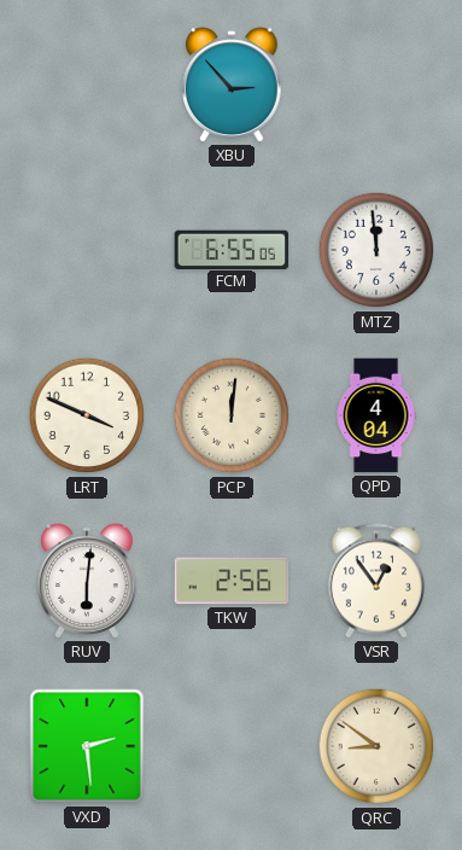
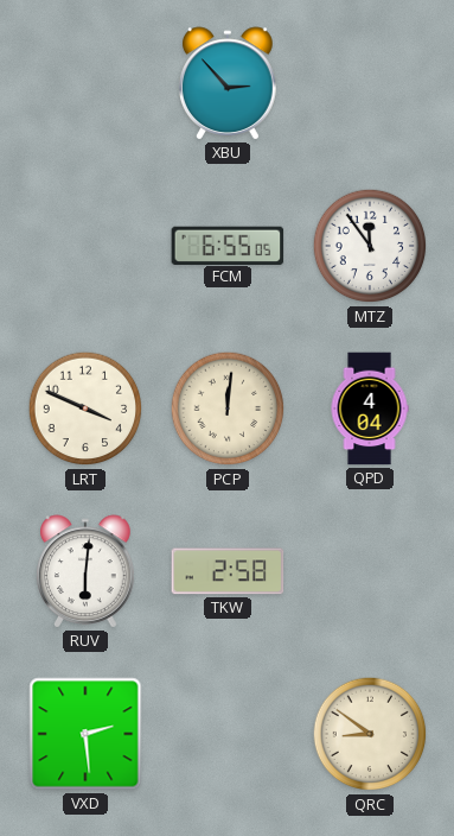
MTZ: 11:59 -> 11:54 (370, 246)
TKW: 2:56 -> 2:58 (228, 571)
VSR: 12:54 -> none (376, 581)
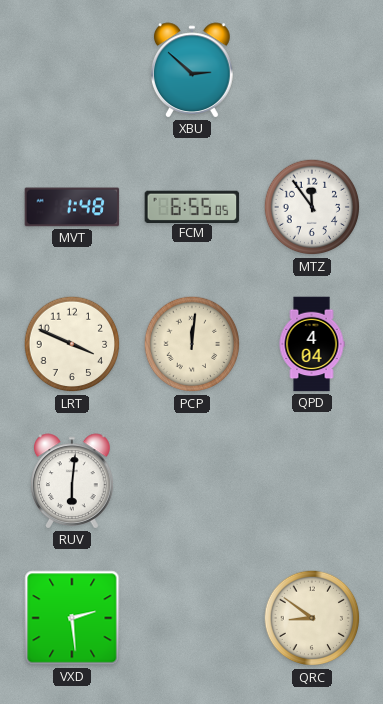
XBU: 2:53 -> 2:52 (193, 70)
MVT: none -> 1:48 (72, 207)
TKW: 2:58 -> none (228, 571)
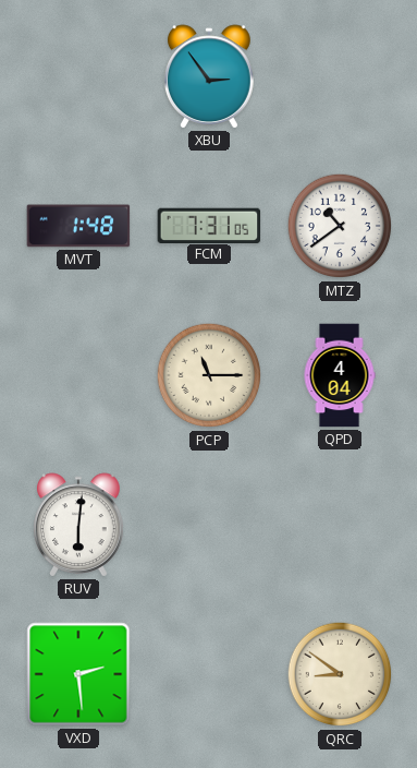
XBU: 2:52 -> 2:54 (210, 76)
FCM: 6:55 -> 7:31 (209, 225)
MTZ: 11:54 -> 10:39 (340, 226)
LRT: 3:49 -> none (72, 344)
PCP: 12:01 -> 11:15 (209, 375)
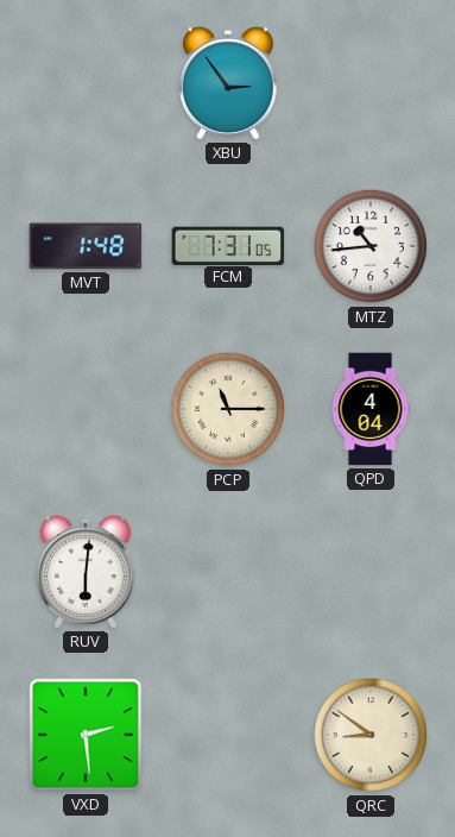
MTZ: 10:39 -> 10:44 (371, 246)
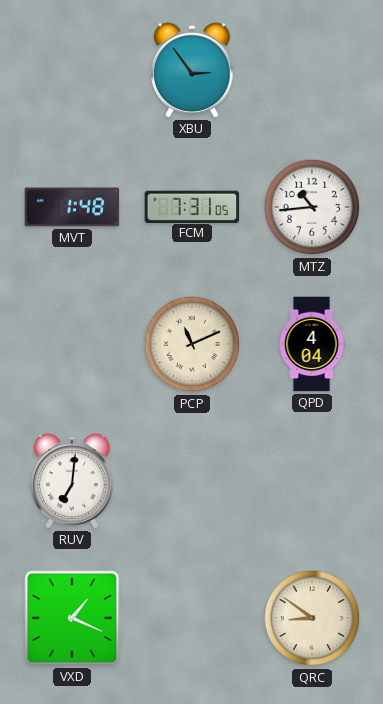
PCP: 11:15 -> 11:11 (192, 344)
RUV: 6:01 -> 7:01 (73, 481)
VXD: 2:29 -> 1:19 (72, 618)
